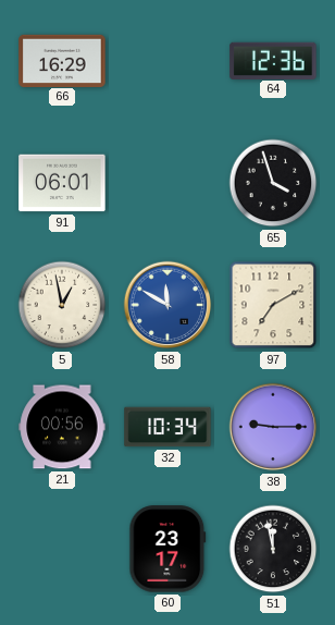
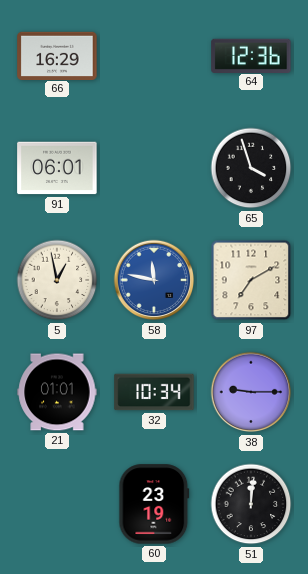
58: 11:50 -> 11:47 (154, 280)
21: 00:56 -> 01:01 (57, 392)
60: 23:17 -> 23:19 (154, 504)
51: 11:58 -> 12:01 (251, 504)
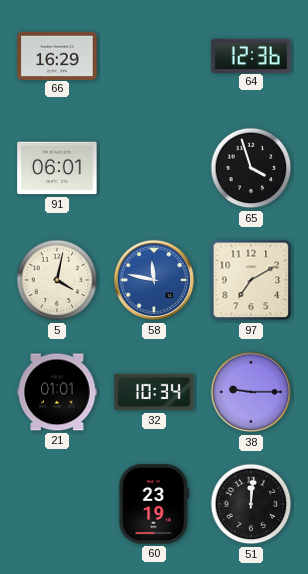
5: 12:58 -> 4:02 (57, 280)
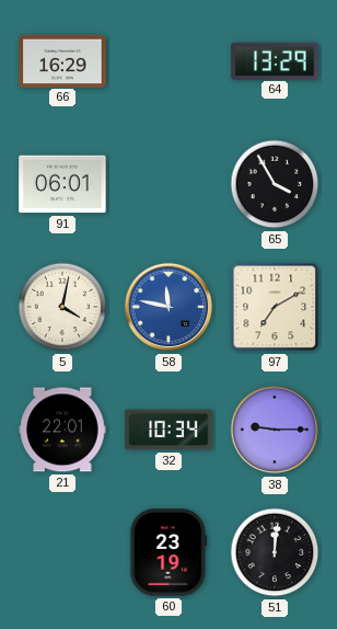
64: 12:36 -> 13:29 (275, 60)
65: 3:57 -> 3:55 (275, 184)
21: 01:01 -> 22:01 (62, 430)
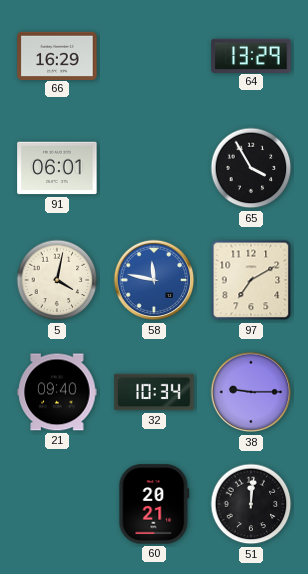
21: 22:01 -> 09:40 (57, 392)
60: 23:19 -> 20:21 (154, 504)
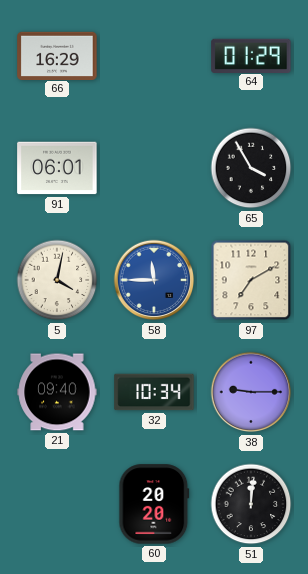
64: 13:29 -> 01:29 (251, 55)
58: 11:47 -> 11:45 (154, 280)
60: 20:21 -> 20:20 (154, 504)
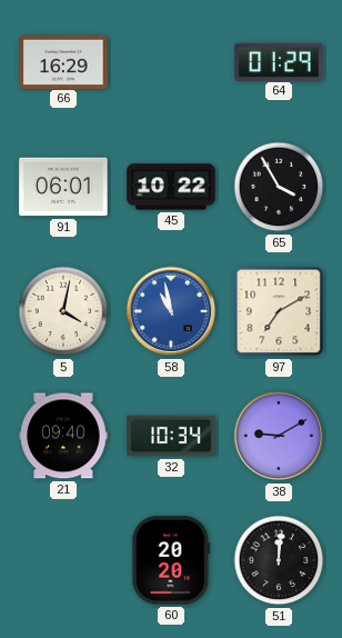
45: none -> 10:22 (171, 187)
58: 11:45 -> 10:58 (171, 311)
38: 9:15 -> 9:10 (279, 436)
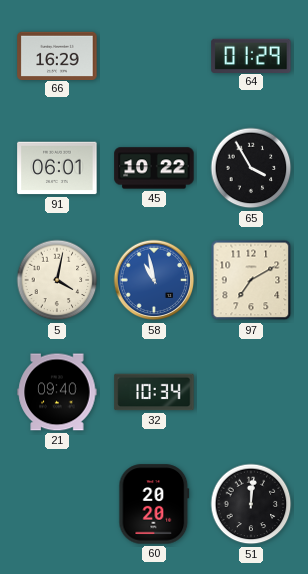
38: 9:10 -> none (279, 436)
